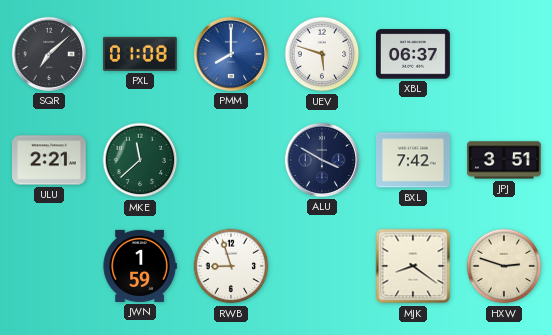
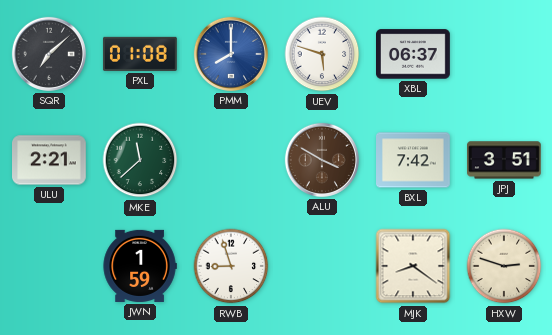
ALU dial: navy -> brown (322, 160)
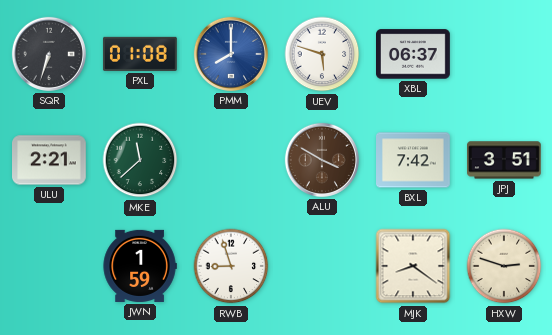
SQR: 7:08 -> 6:33 (49, 54)
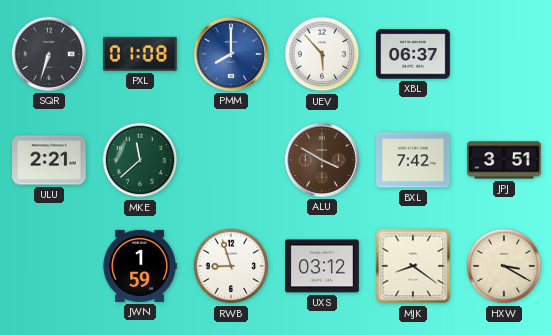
UEV: 5:48 -> 5:53 (322, 54)
UXS: none -> 03:12 (323, 266)
HXW: 2:48 -> 3:20 (504, 266)
